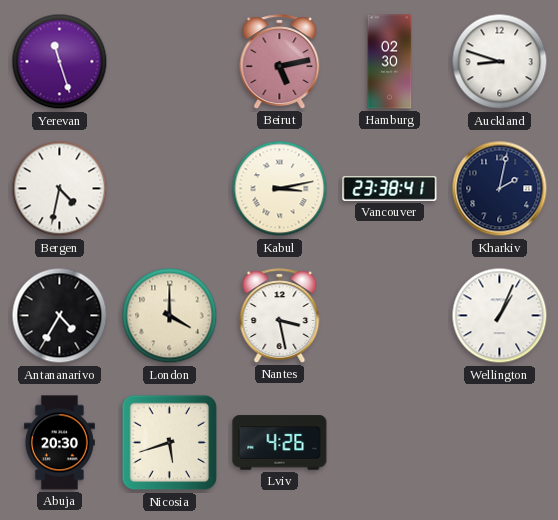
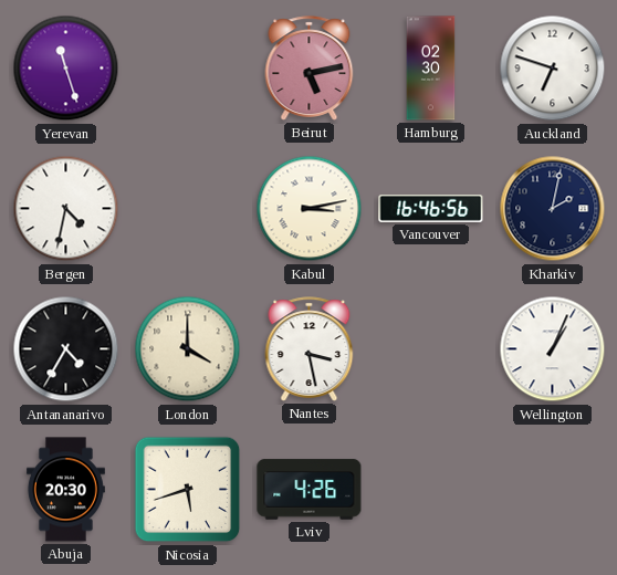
Auckland: 8:48 -> 6:48 (553, 69)
Vancouver: 23:38 -> 16:46 (431, 208)
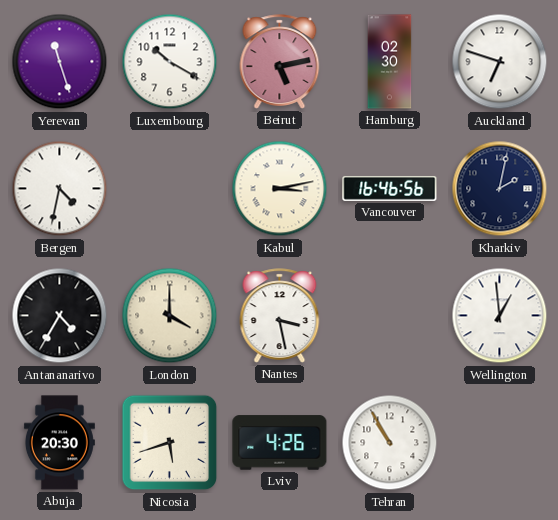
Luxembourg: none -> 10:20 (170, 62)
Wellington: 1:04 -> 12:59 (500, 316)
Tehran: none -> 10:55 (390, 443)
